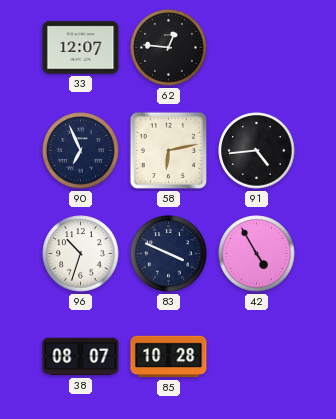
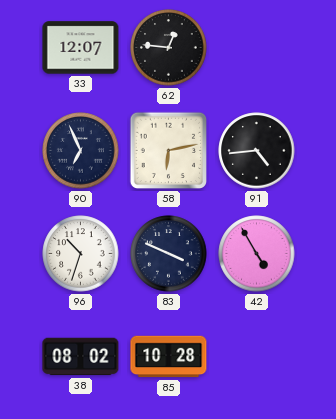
38: 08:07 -> 08:02 (81, 357)
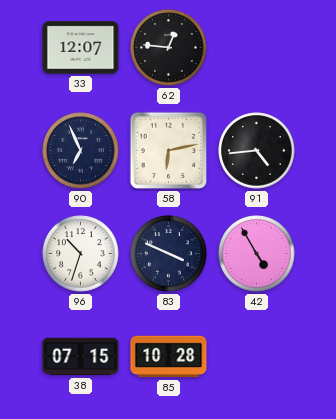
38: 08:02 -> 07:15 (81, 357)
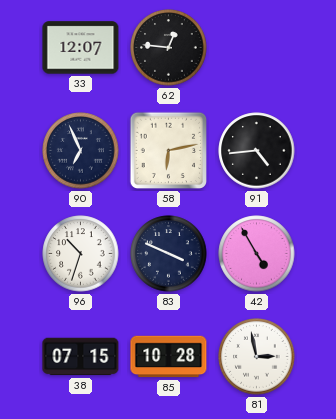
81: none -> 2:58 (257, 357)
